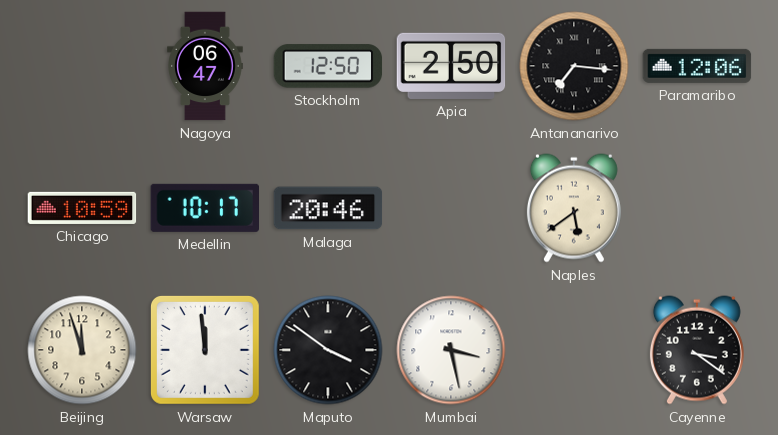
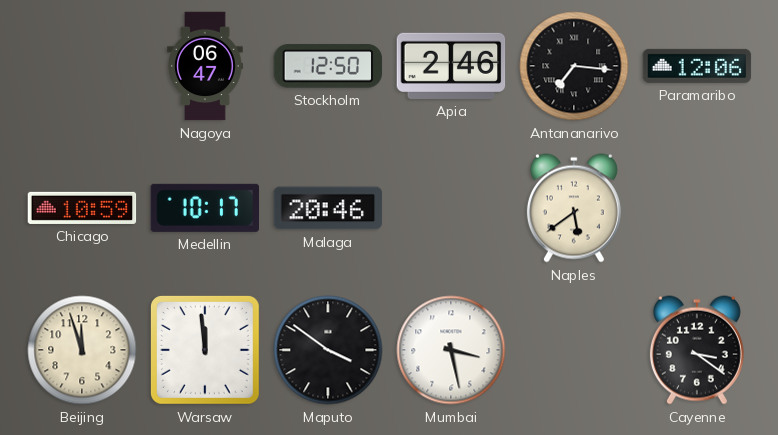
Apia: 2:50 -> 2:46 (451, 66)
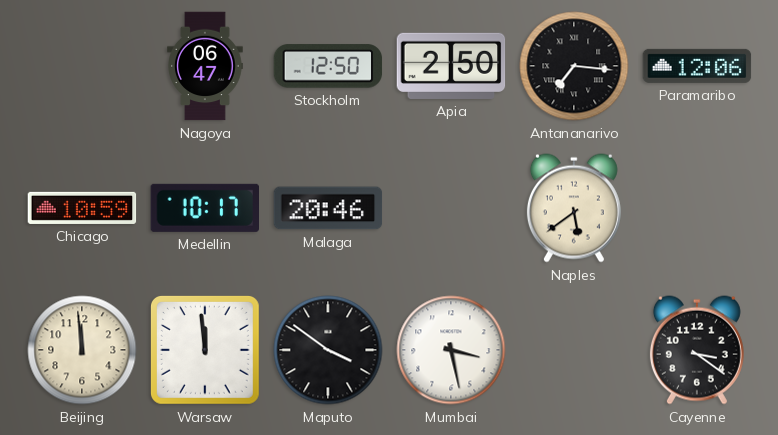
Apia: 2:46 -> 2:50 (451, 66)
Beijing: 11:57 -> 11:59 (82, 350)
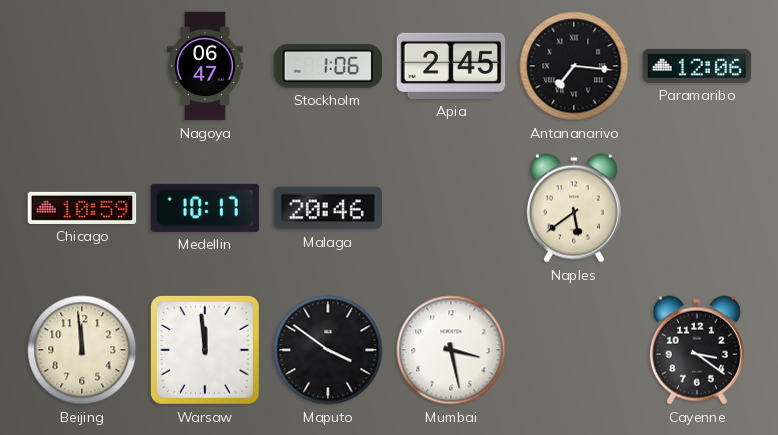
Stockholm: 12:50 -> 1:06 (328, 66)
Apia: 2:50 -> 2:45 (451, 66)
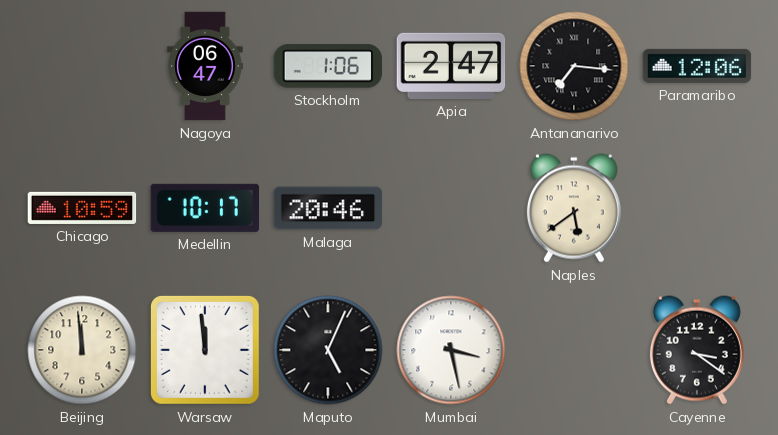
Apia: 2:45 -> 2:47 (451, 66)
Maputo: 3:51 -> 5:04 (328, 350)
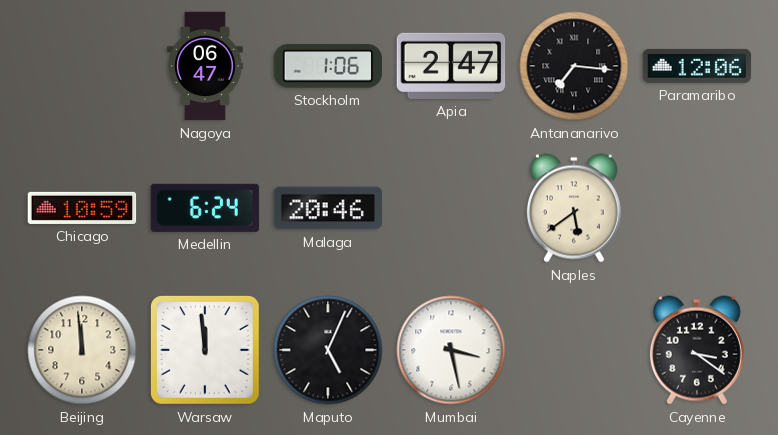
Medellin: 10:17 -> 6:24 (204, 208)
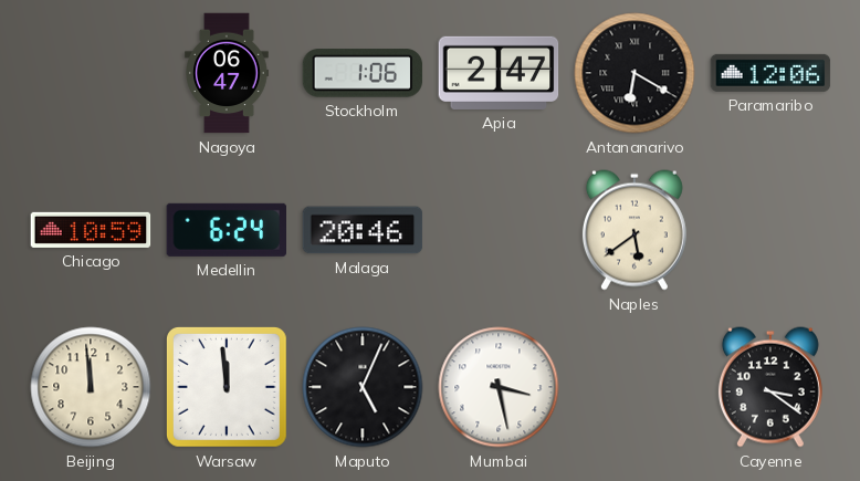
Antananarivo: 7:16 -> 6:20 (634, 73)
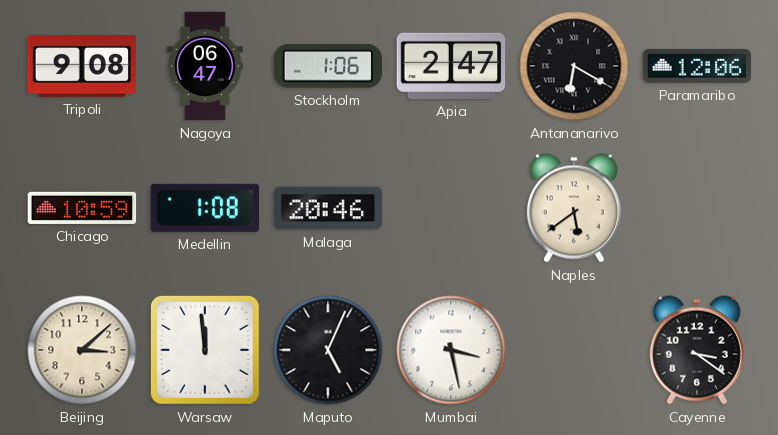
Tripoli: none -> 9:08 (82, 67)
Medellin: 6:24 -> 1:08 (204, 208)
Beijing: 11:59 -> 3:08 (82, 350)
